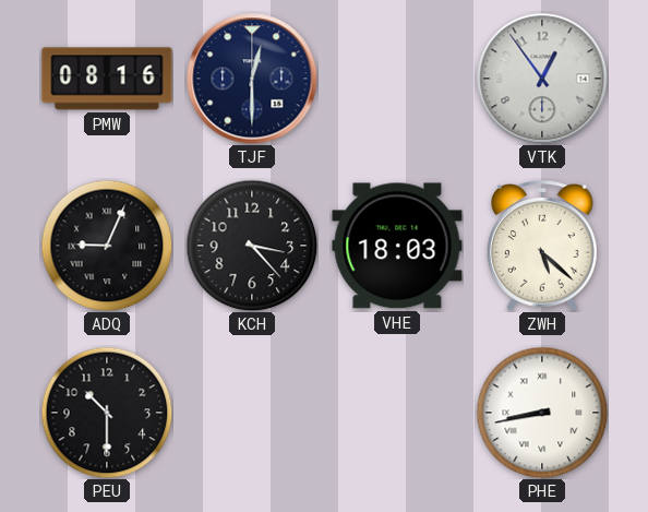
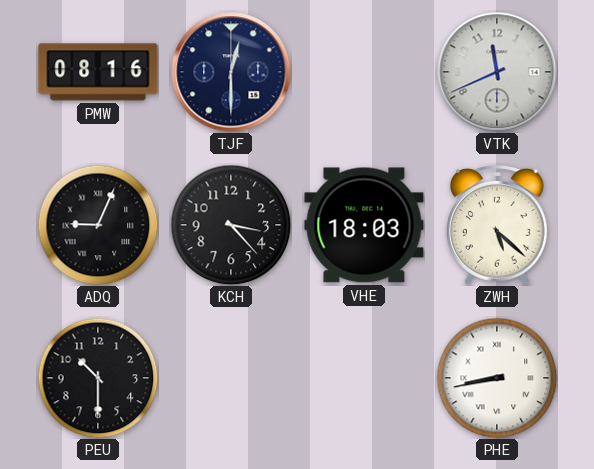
VTK: 12:54 -> 11:41 (497, 72)
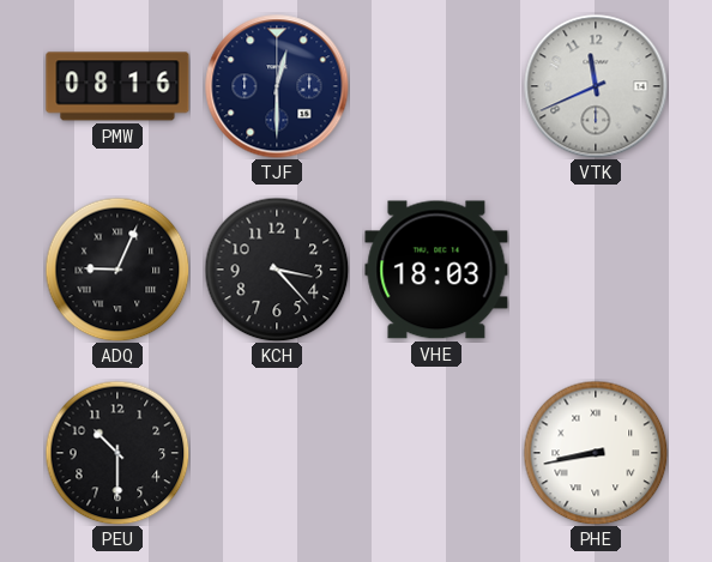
ZWH: 5:22 -> none (497, 226)
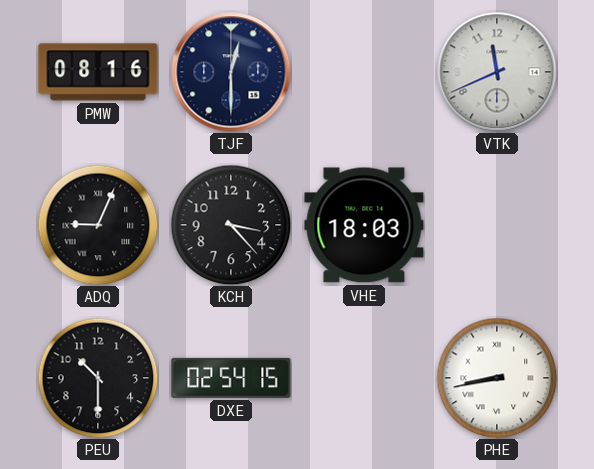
DXE: none -> 02:54 (231, 378)
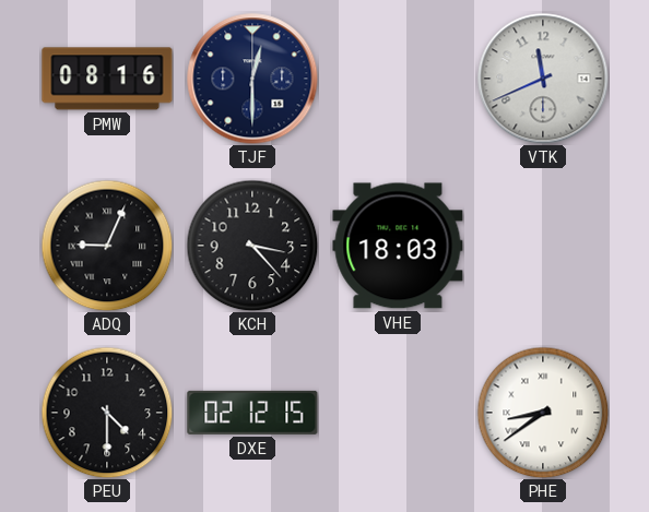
PEU: 10:30 -> 4:30 (107, 413)
DXE: 02:54 -> 02:12 (252, 413)
PHE: 8:43 -> 8:39 (543, 413)
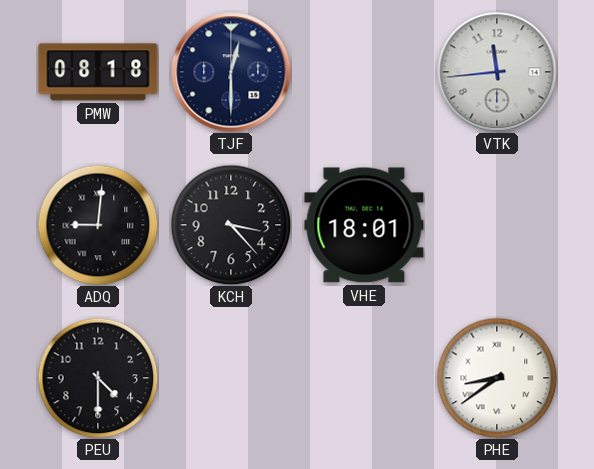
PMW: 08:16 -> 08:18 (98, 72)
VTK: 11:41 -> 11:44 (497, 72)
ADQ: 9:04 -> 9:01 (98, 225)
VHE: 18:03 -> 18:01 (364, 225)
DXE: 02:12 -> none (252, 413)
